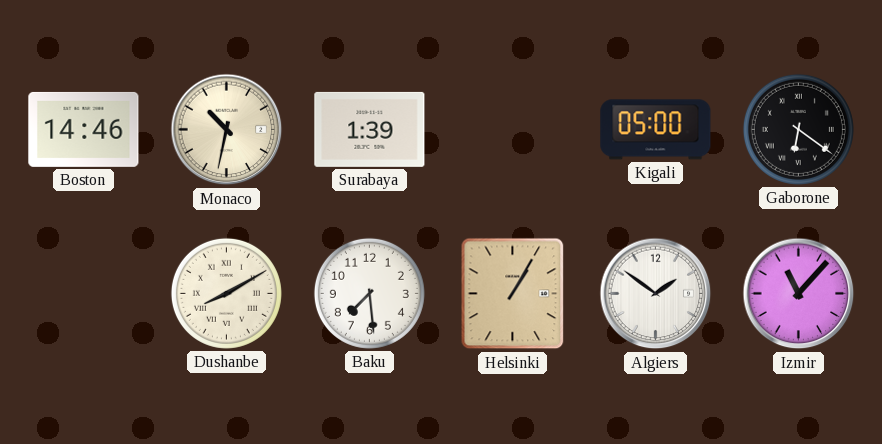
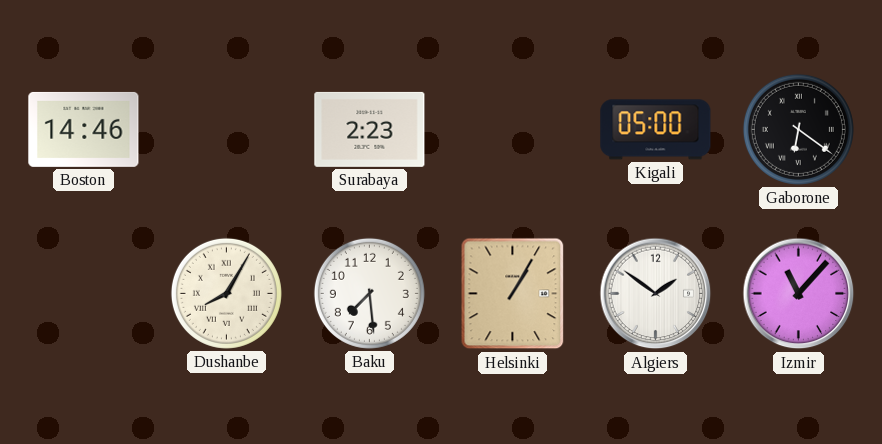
Monaco: 10:32 -> none (227, 130)
Surabaya: 1:39 -> 2:23 (370, 129)
Dushanbe: 8:10 -> 8:05 (226, 293)
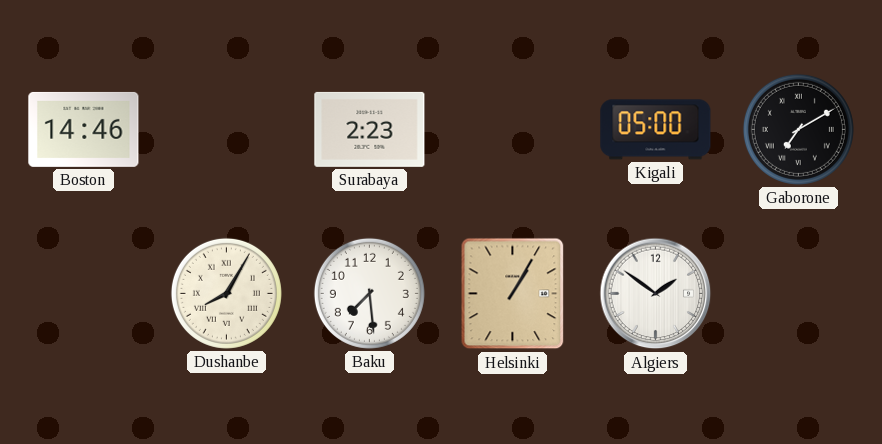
Gaborone: 6:21 -> 7:10 (798, 129)
Izmir: 11:07 -> none (799, 294)
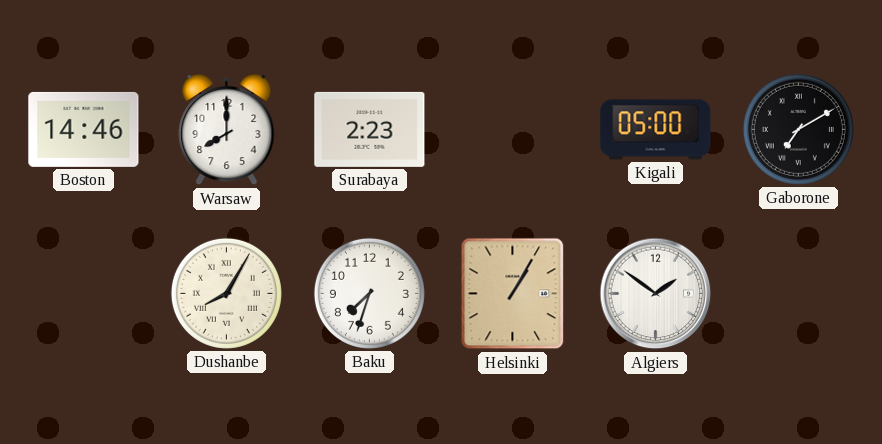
Warsaw: none -> 8:00 (227, 130)
Baku: 7:29 -> 7:33 (369, 293)
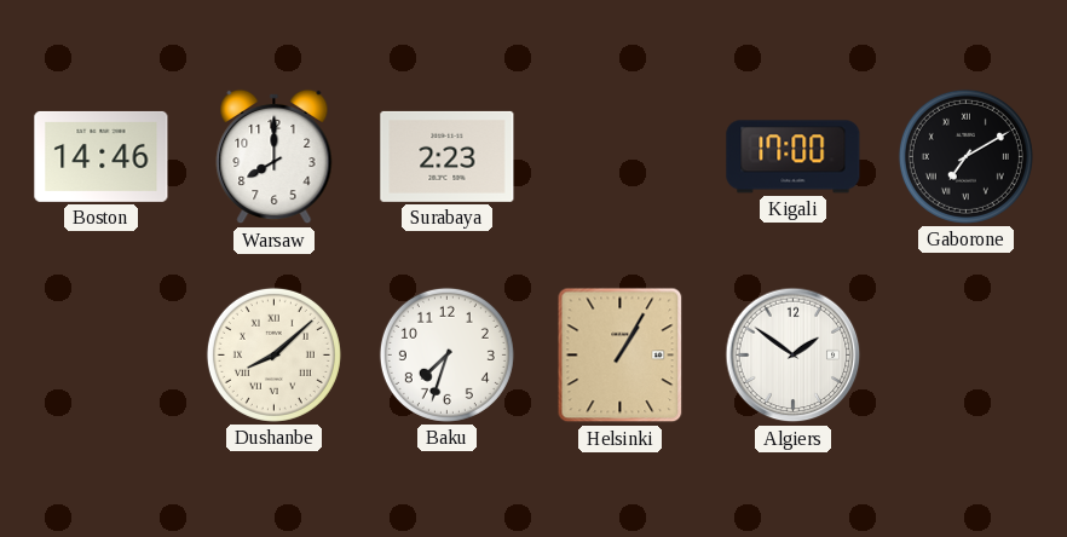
Kigali: 05:00 -> 17:00 (794, 157)
Dushanbe: 8:05 -> 8:08 (273, 354)
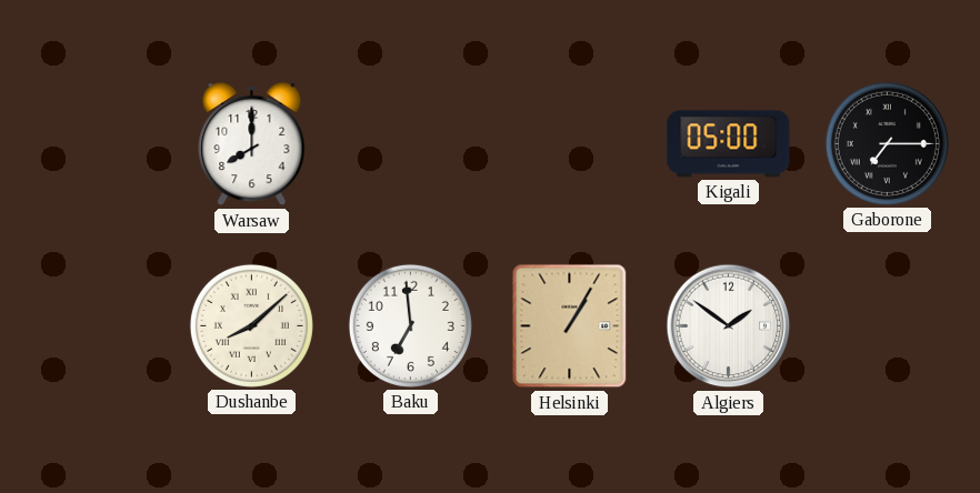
Boston: 14:46 -> none (102, 156)
Surabaya: 2:23 -> none (448, 156)
Kigali: 17:00 -> 05:00 (729, 144)
Gaborone: 7:10 -> 7:15 (887, 143)
Baku: 7:33 -> 6:59 (410, 325)
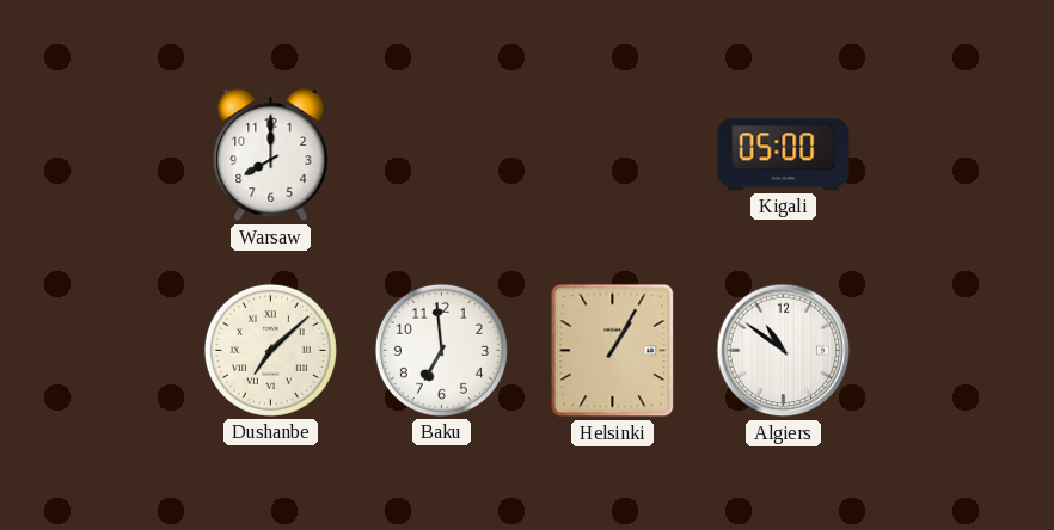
Gaborone: 7:15 -> none (887, 143)
Dushanbe: 8:08 -> 7:08 (270, 350)
Algiers: 1:51 -> 10:51 (784, 351)
